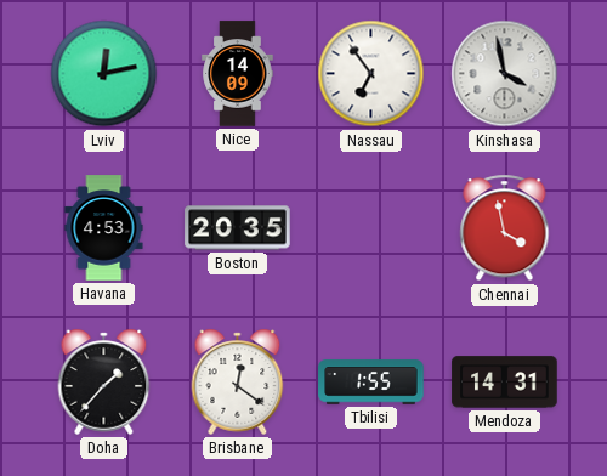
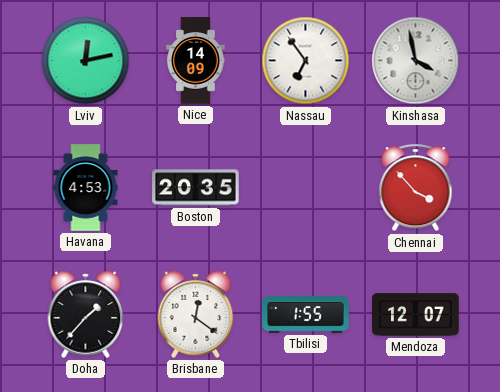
Chennai: 3:58 -> 3:53 (416, 188)
Mendoza: 14:31 -> 12:07 (416, 315)
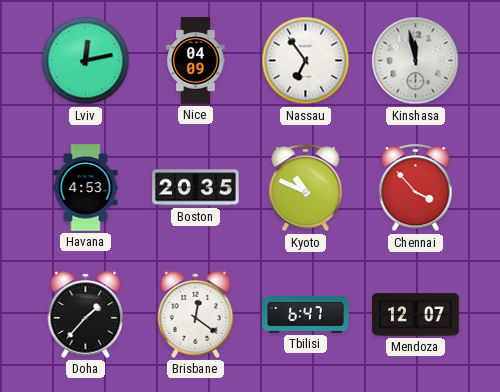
Nice: 14:09 -> 04:09 (196, 61)
Kinshasa: 3:58 -> 11:58 (416, 61)
Kyoto: none -> 10:49 (306, 188)
Tbilisi: 1:55 -> 6:47 (306, 315)
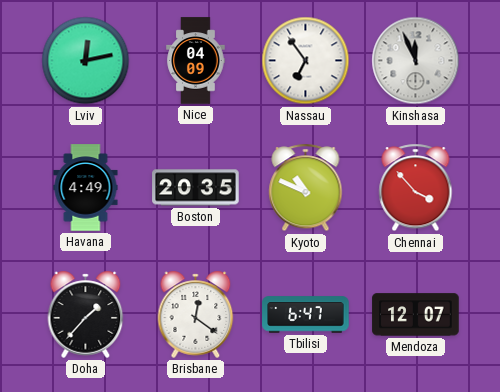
Kinshasa: 11:58 -> 11:56 (416, 61)
Havana: 4:53 -> 4:49 (86, 188)
